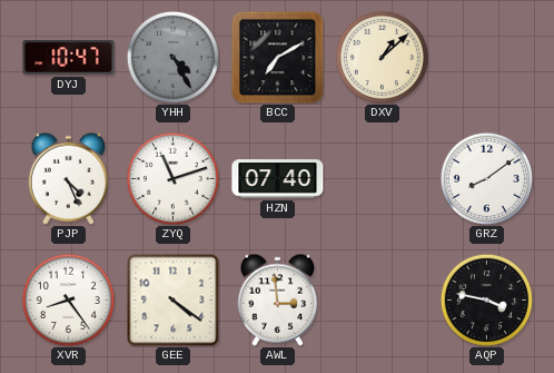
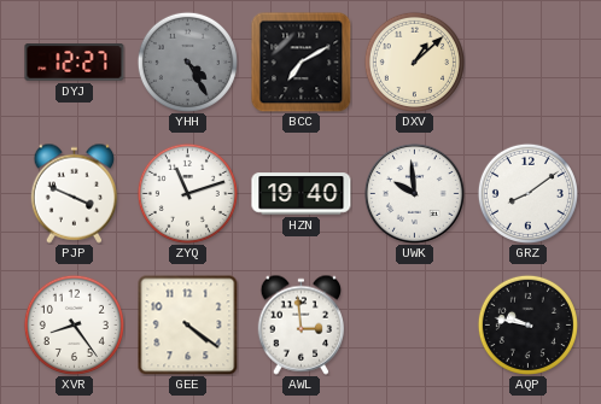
DYJ: 10:47 -> 12:27 (75, 63)
PJP: 4:26 -> 3:49 (75, 193)
HZN: 07:40 -> 19:40 (302, 194)
UWK: none -> 9:59 (414, 193)
AQP: 3:47 -> 9:47 (527, 324)
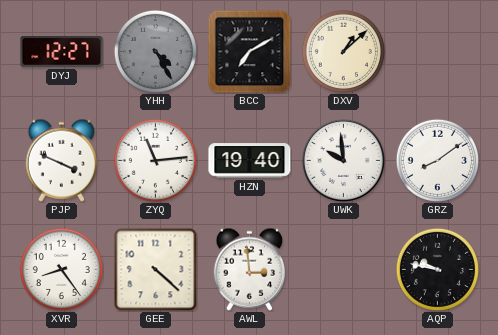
ZYQ: 11:12 -> 11:14 (155, 160)
GEE: 4:21 -> 4:22 (155, 269)
